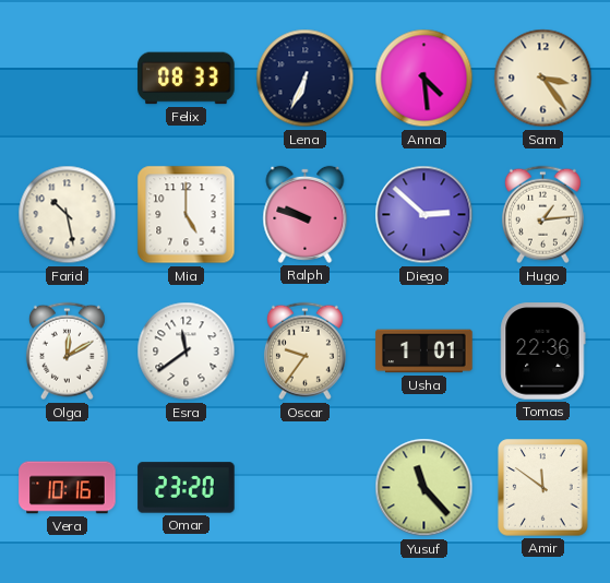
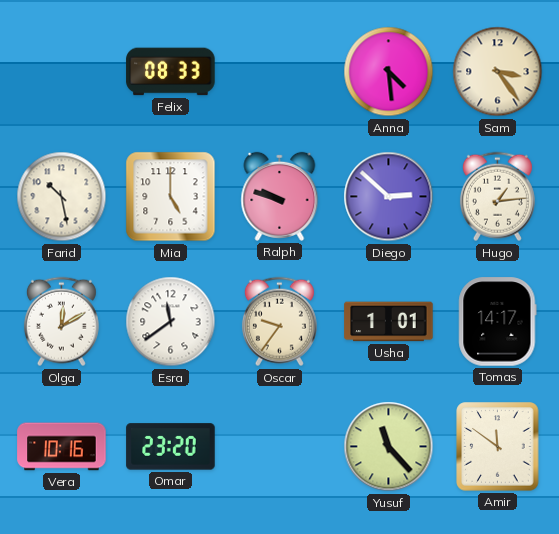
Lena: 6:34 -> none (306, 79)
Tomas: 22:36 -> 14:17 (498, 322)
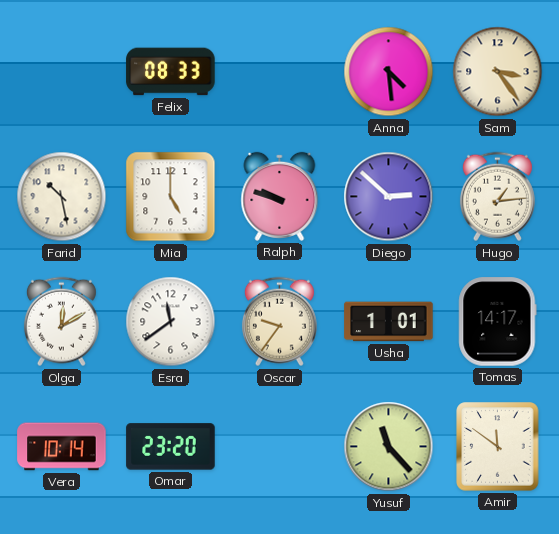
Vera: 10:16 -> 10:14 (62, 447)
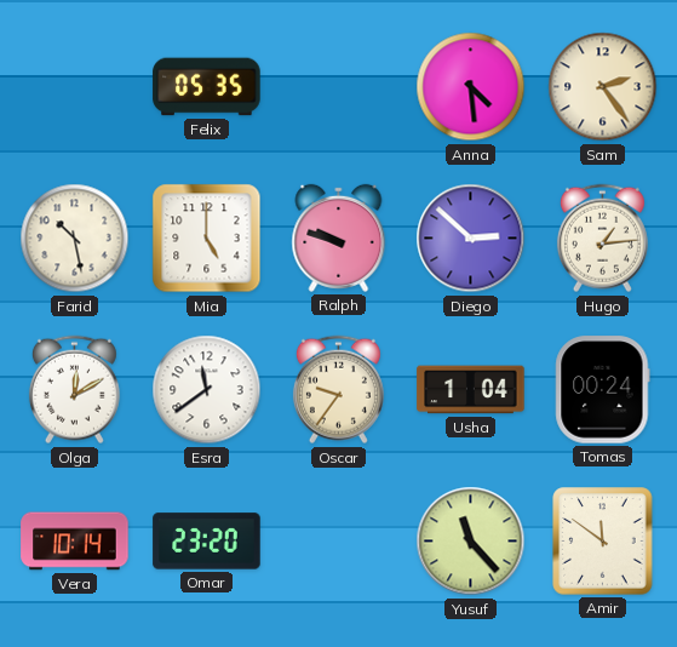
Felix: 08:33 -> 05:35 (207, 87)
Sam: 3:24 -> 2:24 (603, 87)
Usha: 1:01 -> 1:04 (471, 390)
Tomas: 14:17 -> 00:24 (603, 390)
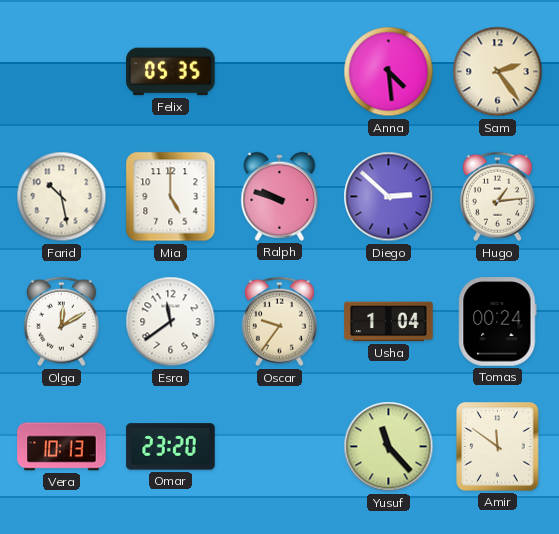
Vera: 10:14 -> 10:13 (62, 447)
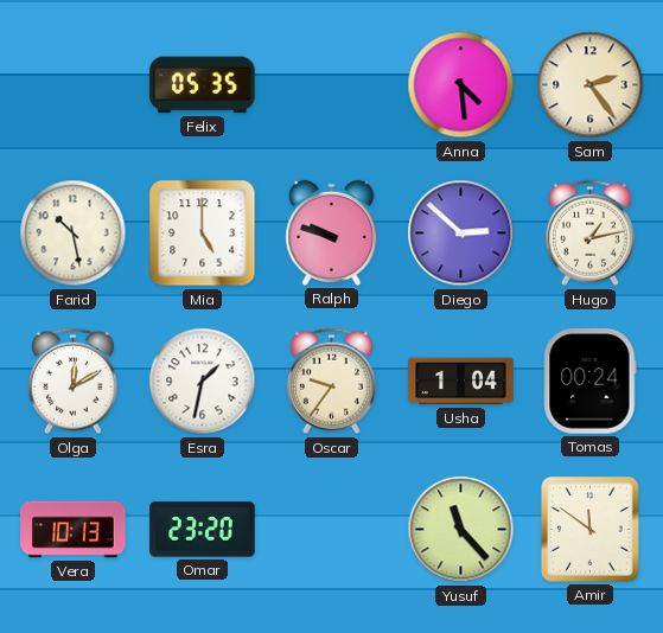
Hugo: 1:14 -> 1:13 (589, 234)
Esra: 11:39 -> 1:32 (203, 382)
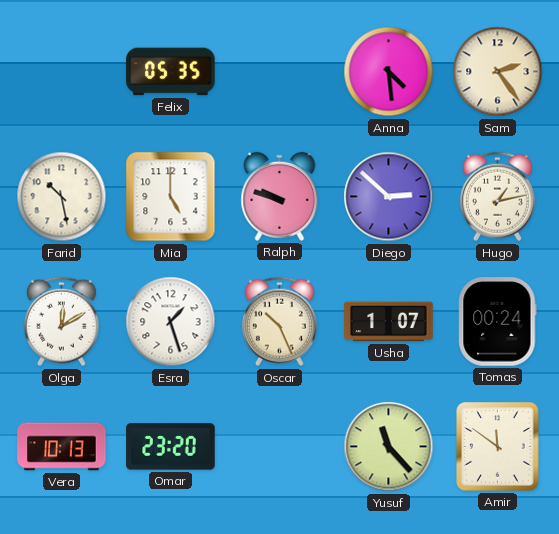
Esra: 1:32 -> 1:27 (171, 322)
Oscar: 9:36 -> 10:26 (279, 322)
Usha: 1:04 -> 1:07 (389, 322)
